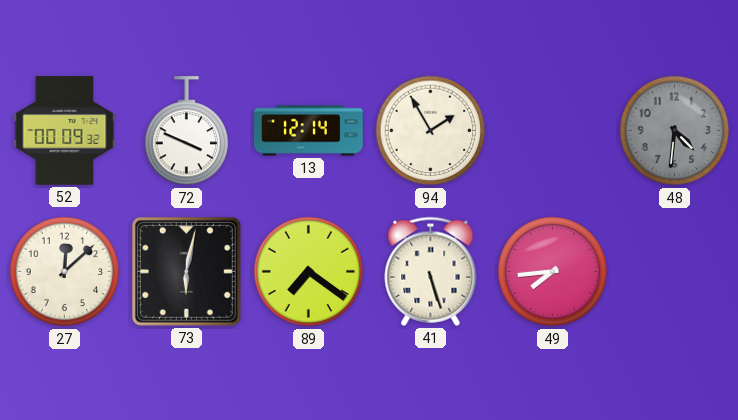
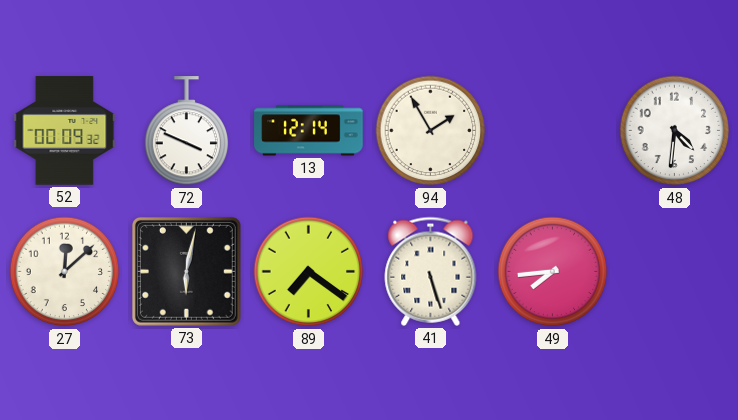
48 dial: grey -> white (675, 131)
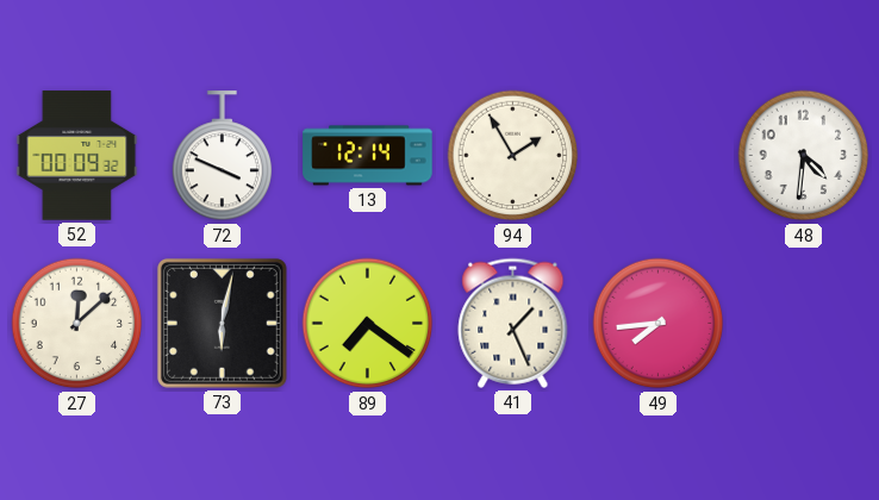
41: 5:27 -> 1:26 (513, 323)
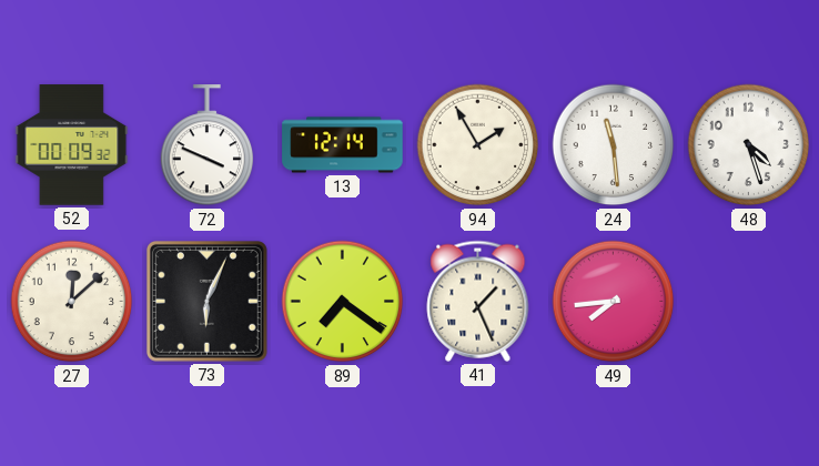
24: none -> 11:29 (614, 145)
48: 4:31 -> 4:27 (749, 145)
73: 6:02 -> 6:04 (206, 301)
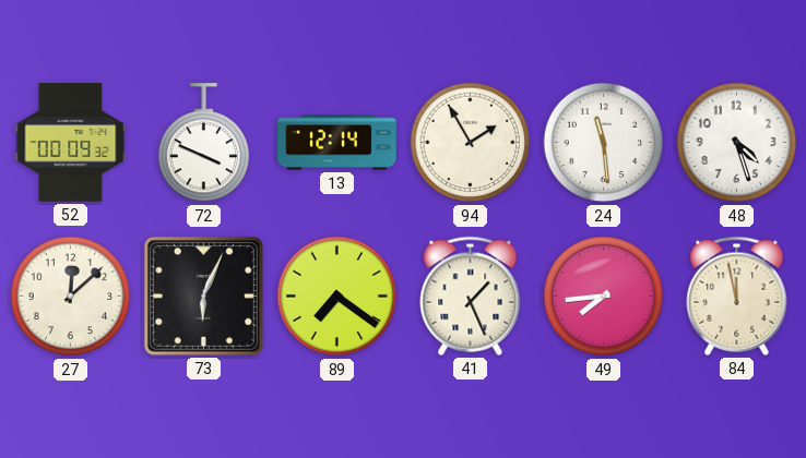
84: none -> 11:58 (737, 296)
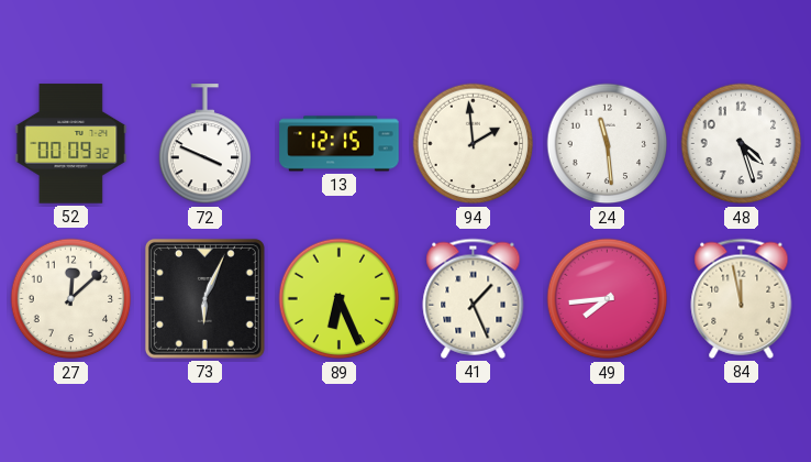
13: 12:14 -> 12:15 (340, 144)
94: 1:55 -> 1:59 (474, 144)
89: 7:21 -> 6:26 (340, 299)
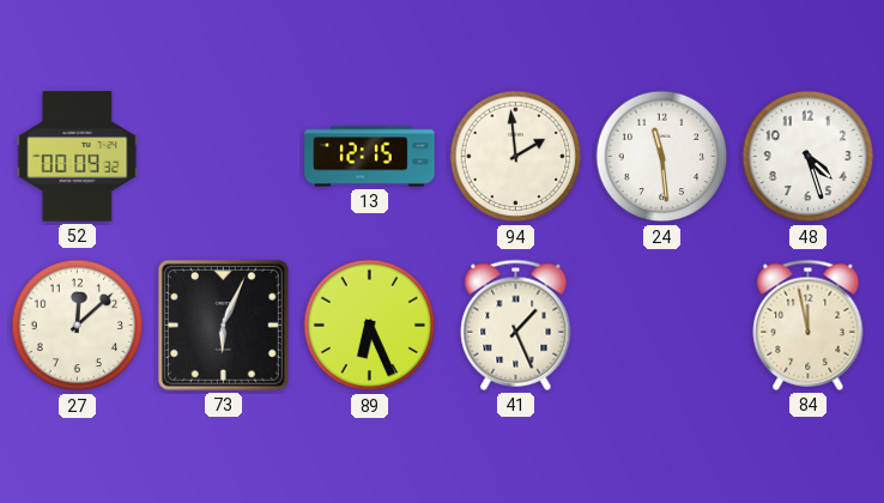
72: 3:49 -> none (205, 144)
49: 7:44 -> none (608, 299)
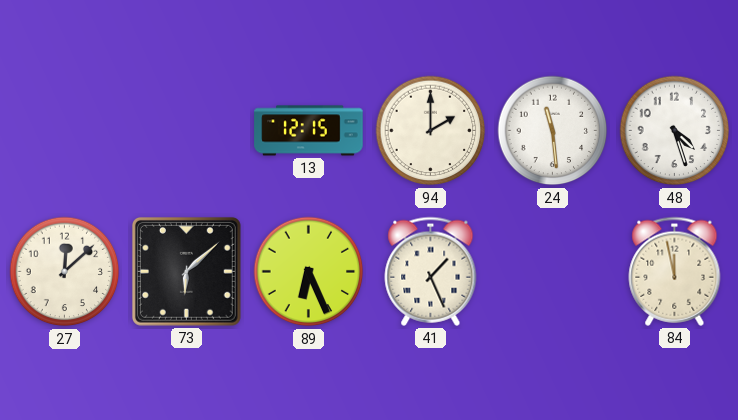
52: 00:09 -> none (78, 157)
94: 1:59 -> 2:00 (431, 131)
73: 6:04 -> 6:08 (186, 271)
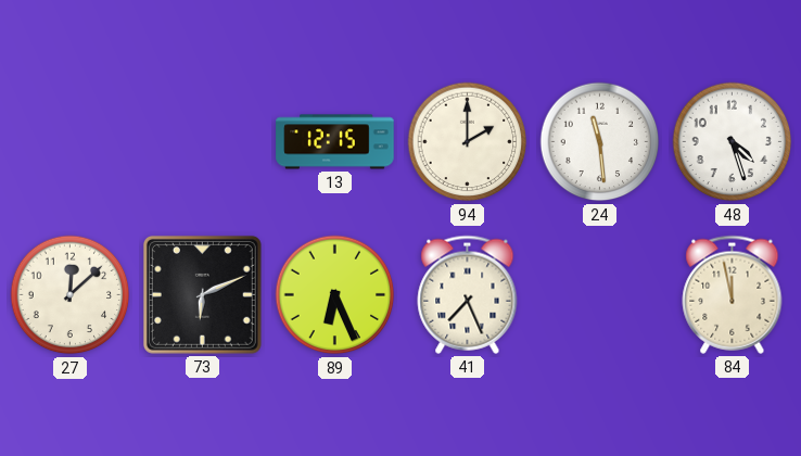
73: 6:08 -> 6:11 (202, 294)
41: 1:26 -> 7:26 (468, 294)
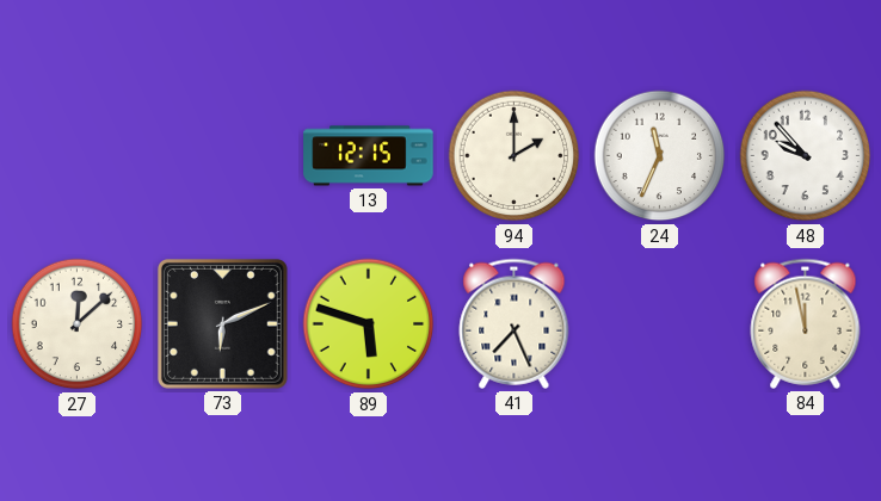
24: 11:29 -> 11:34 (660, 156)
48: 4:27 -> 9:53 (806, 156)
89: 6:26 -> 5:48 (369, 324)
